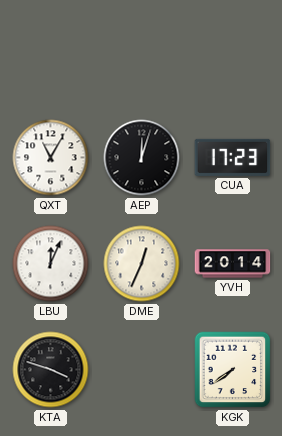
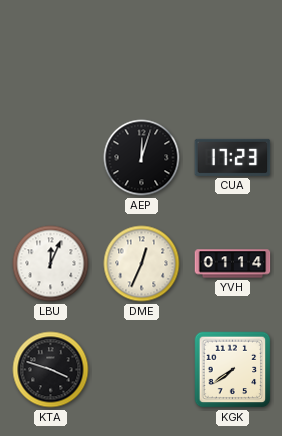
QXT: 11:05 -> none (51, 158)
YVH: 20:14 -> 01:14 (233, 264)
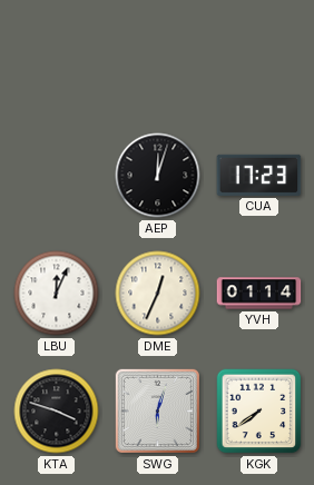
SWG: none -> 6:03 (157, 410)
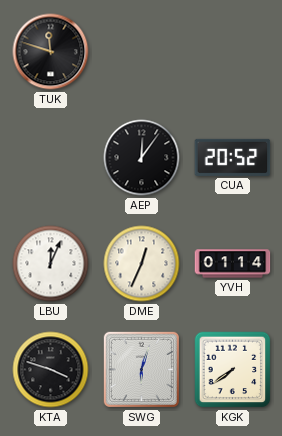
TUK: none -> 11:48 (51, 52)
AEP: 12:03 -> 12:06 (142, 158)
CUA: 17:23 -> 20:52 (233, 157)
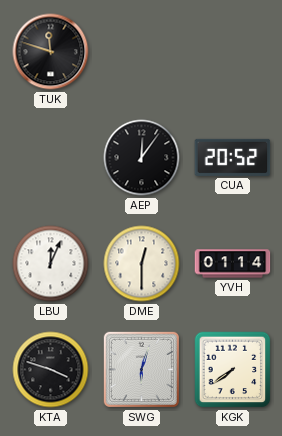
DME: 12:34 -> 12:30 (142, 264)
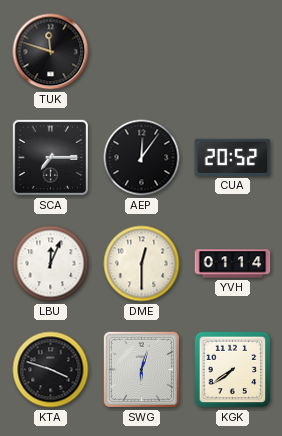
SCA: none -> 7:15 (50, 157)
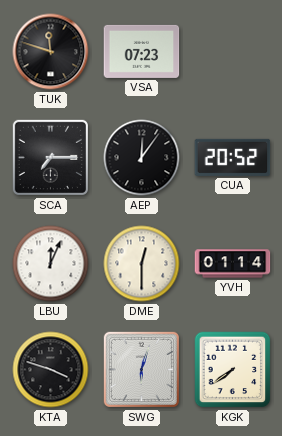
VSA: none -> 07:23 (142, 51)
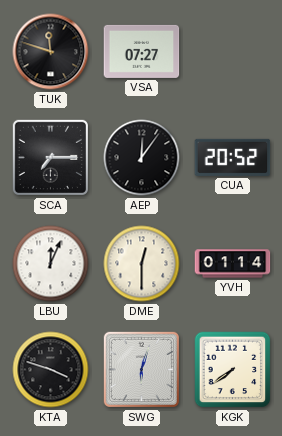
VSA: 07:23 -> 07:27 (142, 51)
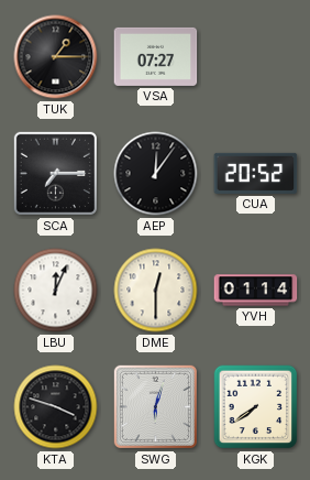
TUK: 11:48 -> 1:15 (56, 57)
